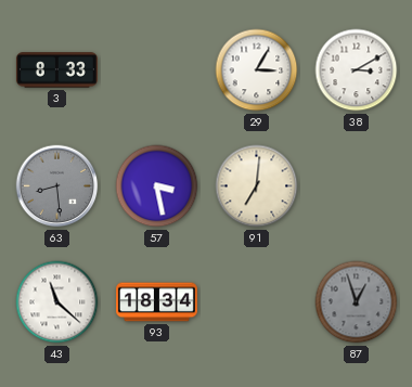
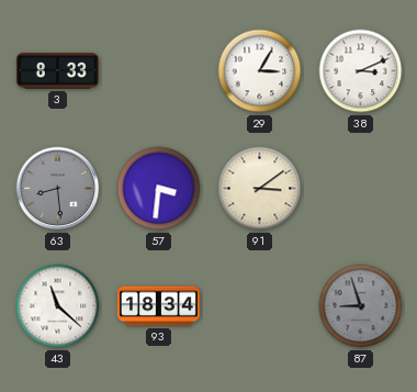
38: 3:10 -> 3:11 (361, 71)
57: 3:28 -> 3:31 (159, 189)
91: 7:01 -> 3:09 (260, 189)
87: 12:57 -> 8:57 (361, 306)
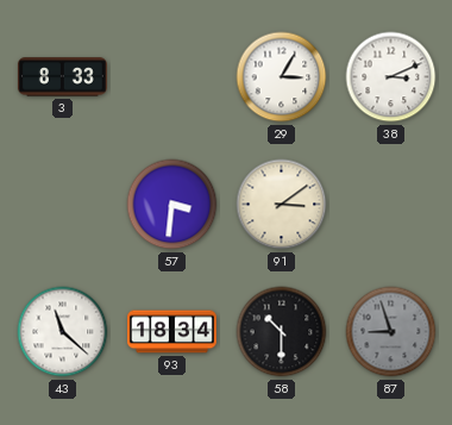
63: 8:29 -> none (58, 189)
58: none -> 10:30 (282, 332)
